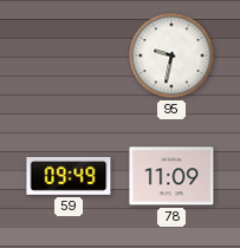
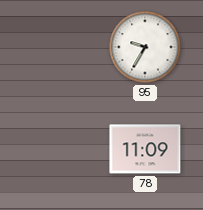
95: 9:32 -> 9:35 (145, 47)
59: 09:49 -> none (69, 176)
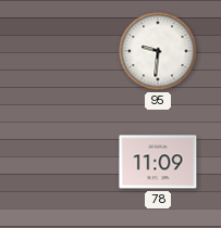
95: 9:35 -> 9:31 (158, 51)
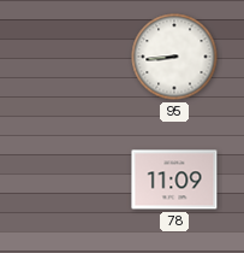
95: 9:31 -> 8:44 (174, 57)
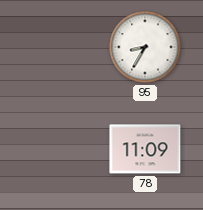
95: 8:44 -> 8:35 (145, 47)
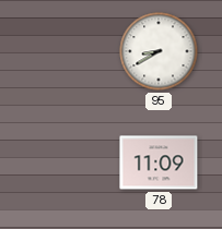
95: 8:35 -> 8:40 (159, 51)
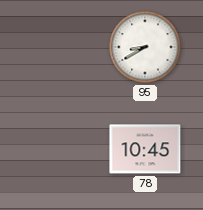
78: 11:09 -> 10:45 (145, 149)
